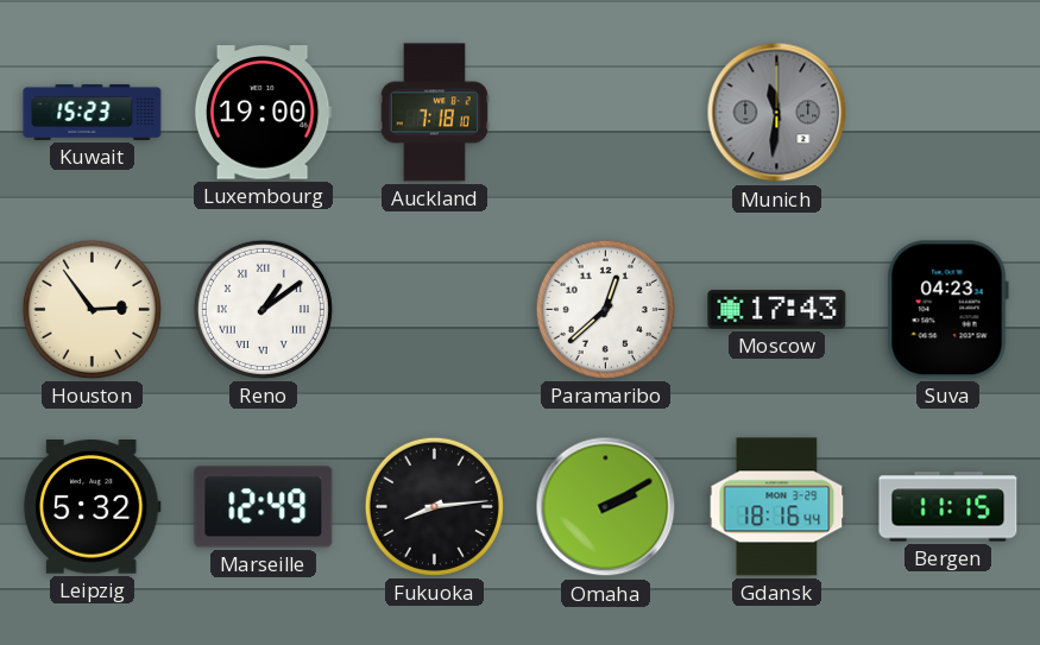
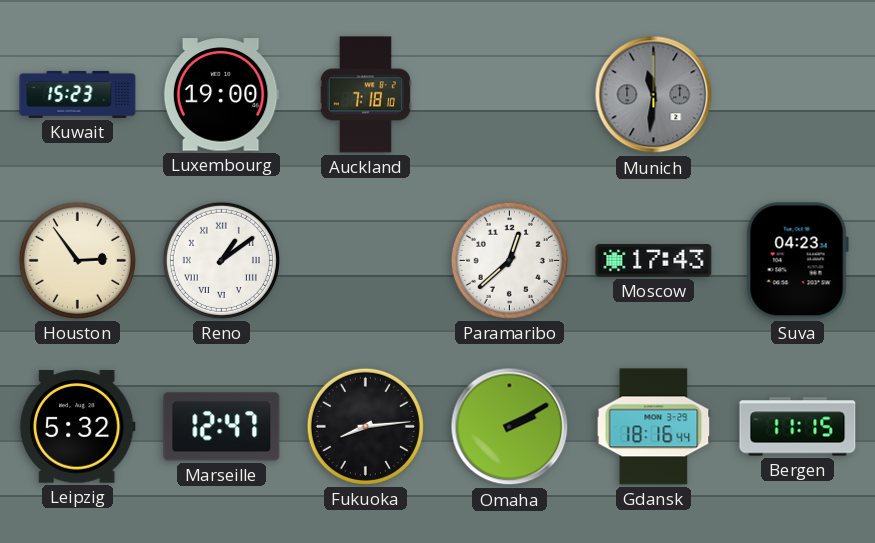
Marseille: 12:49 -> 12:47 (222, 427)
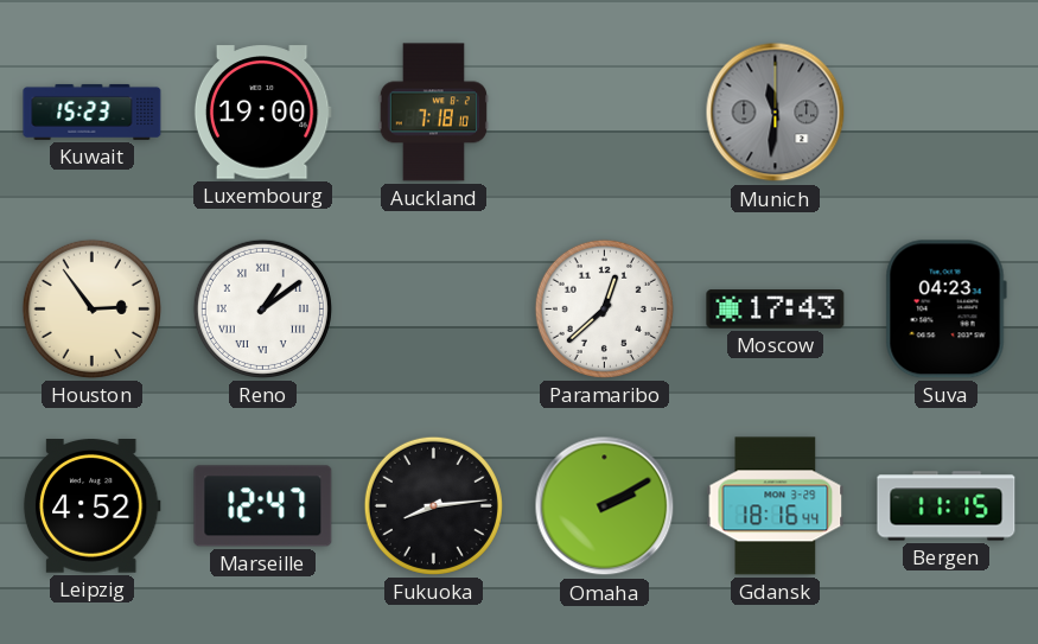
Leipzig: 5:32 -> 4:52 (91, 506)
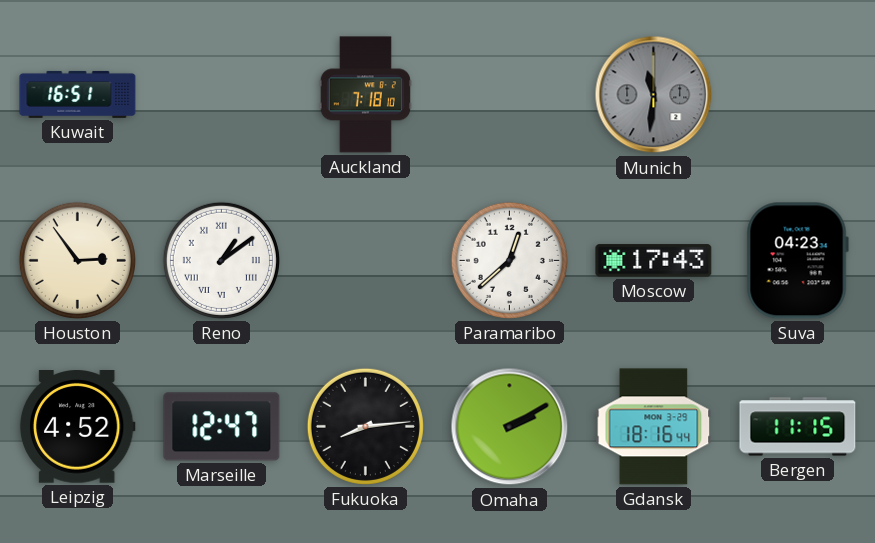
Kuwait: 15:23 -> 16:51 (78, 94)
Luxembourg: 19:00 -> none (262, 113)
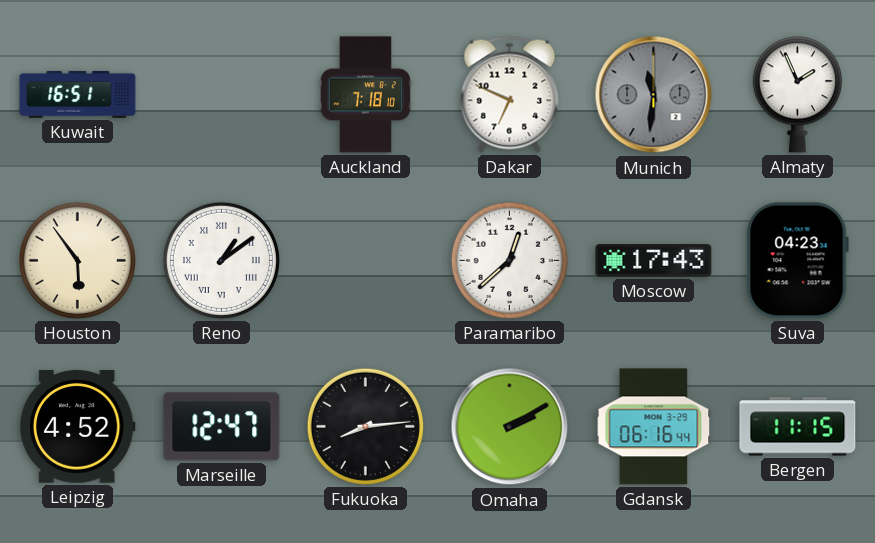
Dakar: none -> 6:49 (510, 94)
Almaty: none -> 1:56 (797, 95)
Houston: 2:54 -> 5:54 (77, 260)
Gdansk: 18:16 -> 06:16 (654, 427)
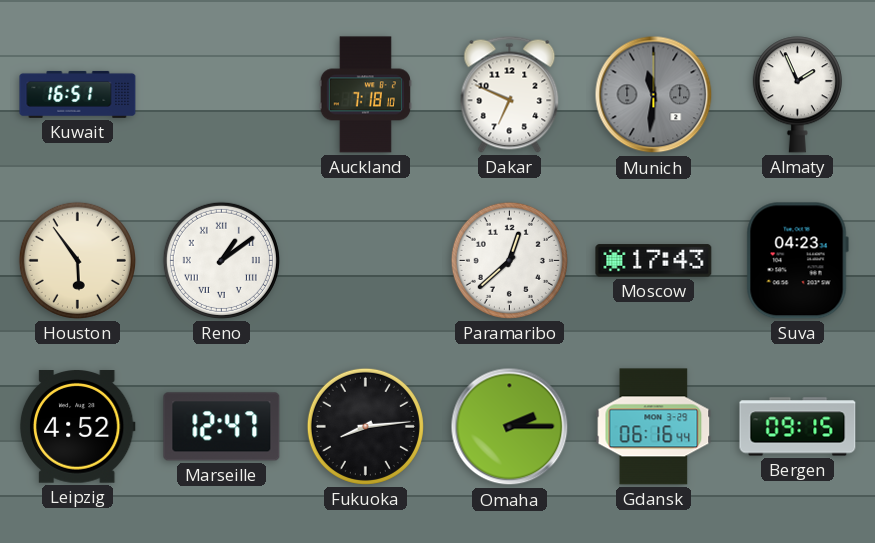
Omaha: 2:10 -> 2:15 (510, 427)
Bergen: 11:15 -> 09:15 (798, 427)
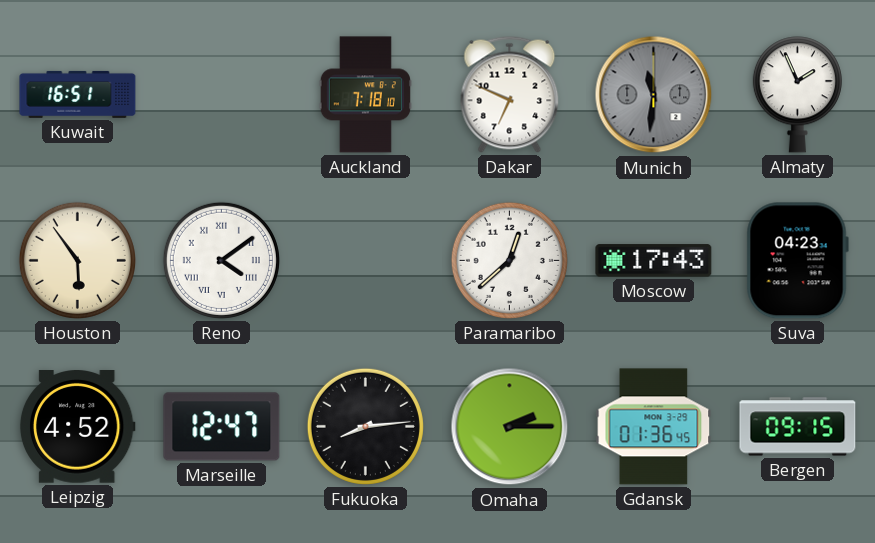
Reno: 1:09 -> 4:09 (221, 260)
Gdansk: 06:16 -> 01:36 (654, 427)
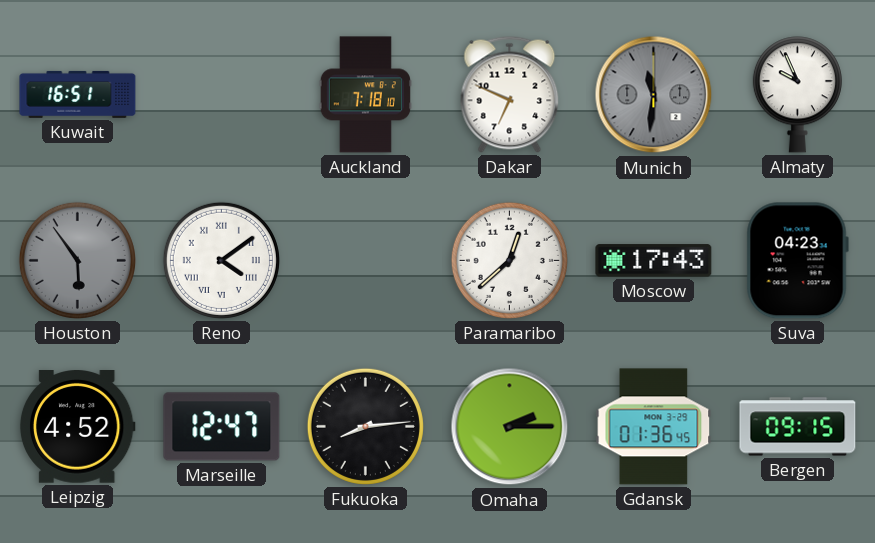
Almaty: 1:56 -> 9:56 (797, 95)
Houston dial: cream -> grey (77, 260)
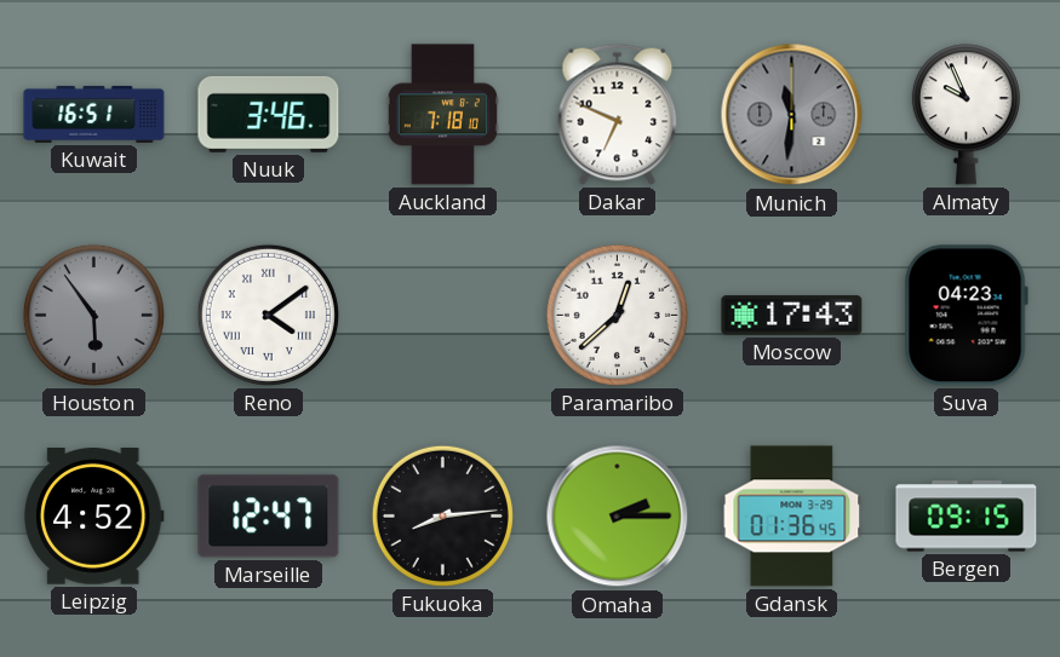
Nuuk: none -> 3:46 (269, 114)
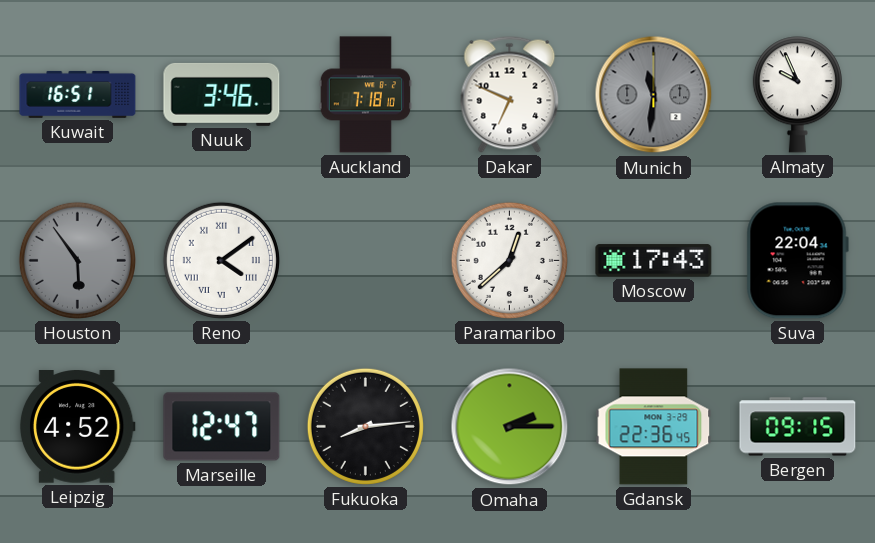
Suva: 04:23 -> 22:04 (797, 261)
Gdansk: 01:36 -> 22:36 (654, 427)
